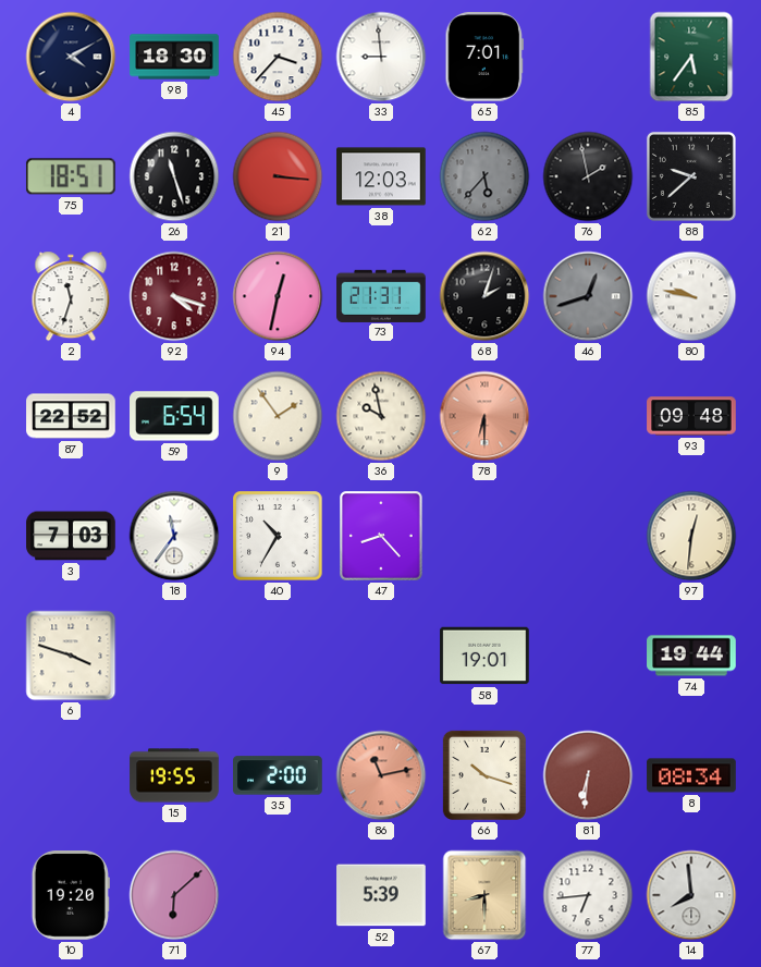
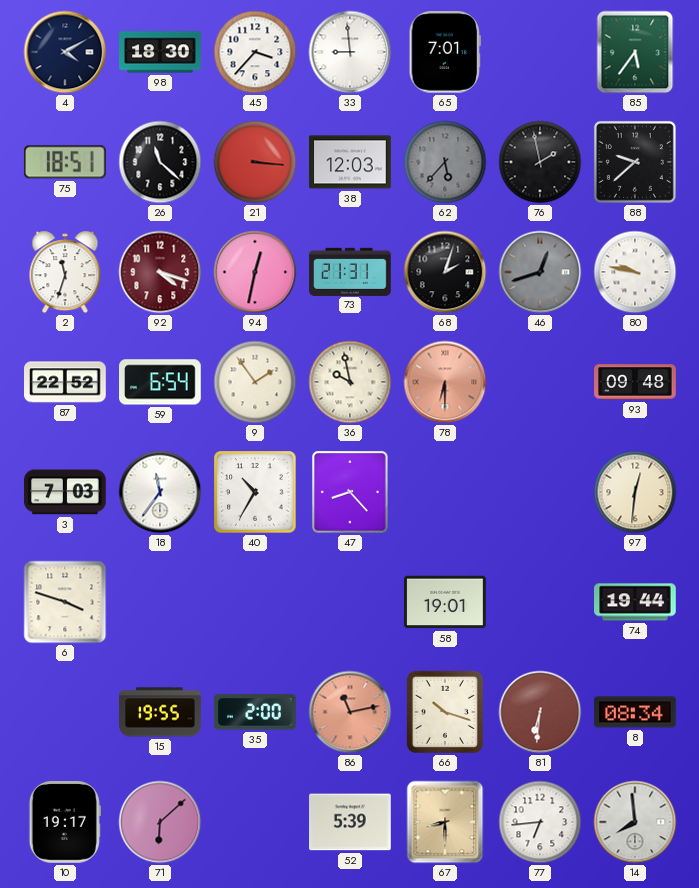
26: 11:27 -> 11:22 (160, 162)
10: 19:20 -> 19:17 (65, 822)
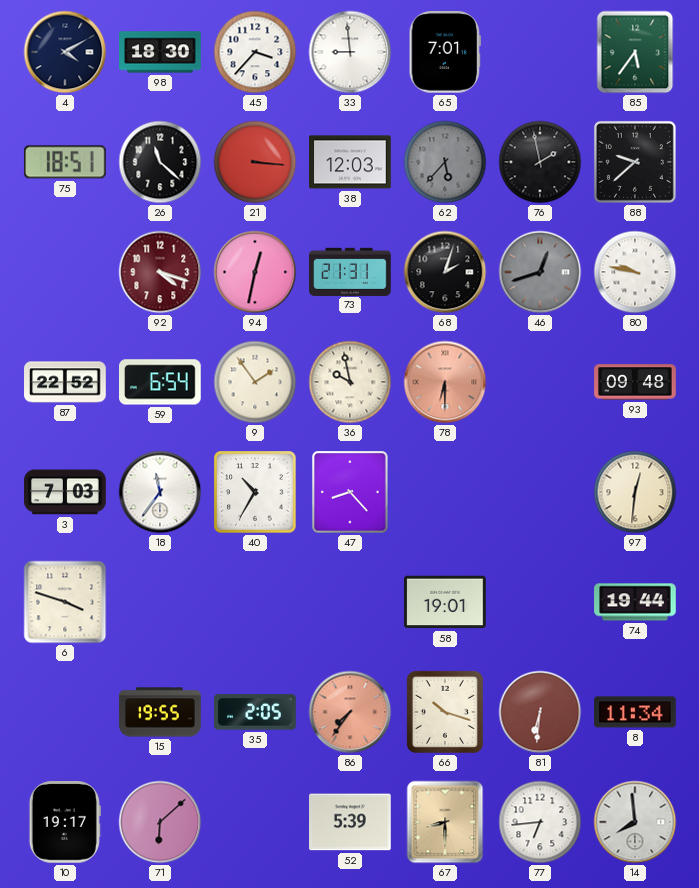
2: 11:33 -> none (65, 272)
35: 2:00 -> 2:05 (256, 712)
86: 11:13 -> 7:36 (350, 712)
8: 08:34 -> 11:34 (635, 712)
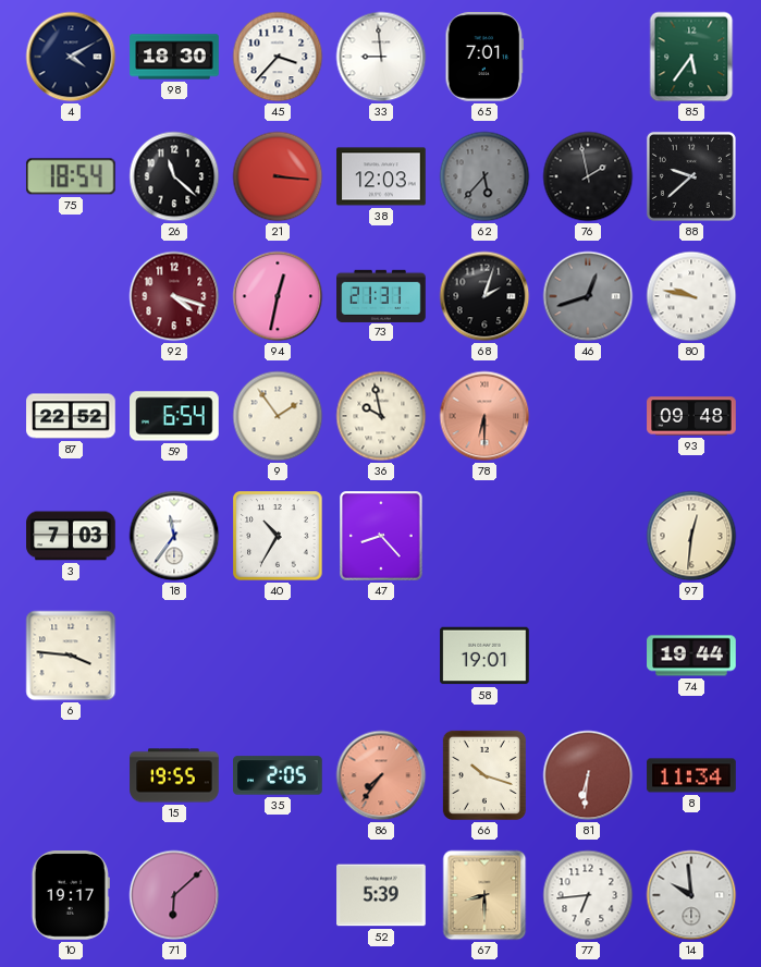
75: 18:51 -> 18:54 (71, 176)
6: 3:48 -> 3:46 (71, 656)
14: 7:59 -> 9:59 (691, 895)
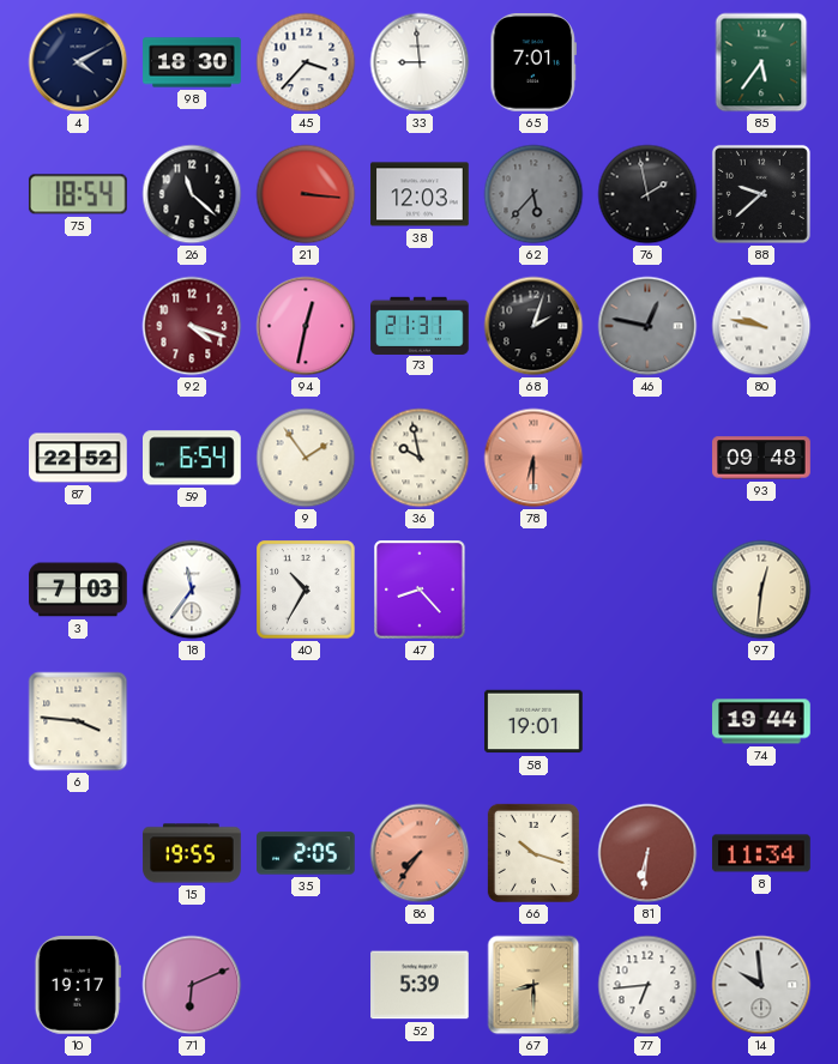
46: 12:42 -> 12:47 (647, 326)
71: 6:08 -> 6:11 (192, 985)
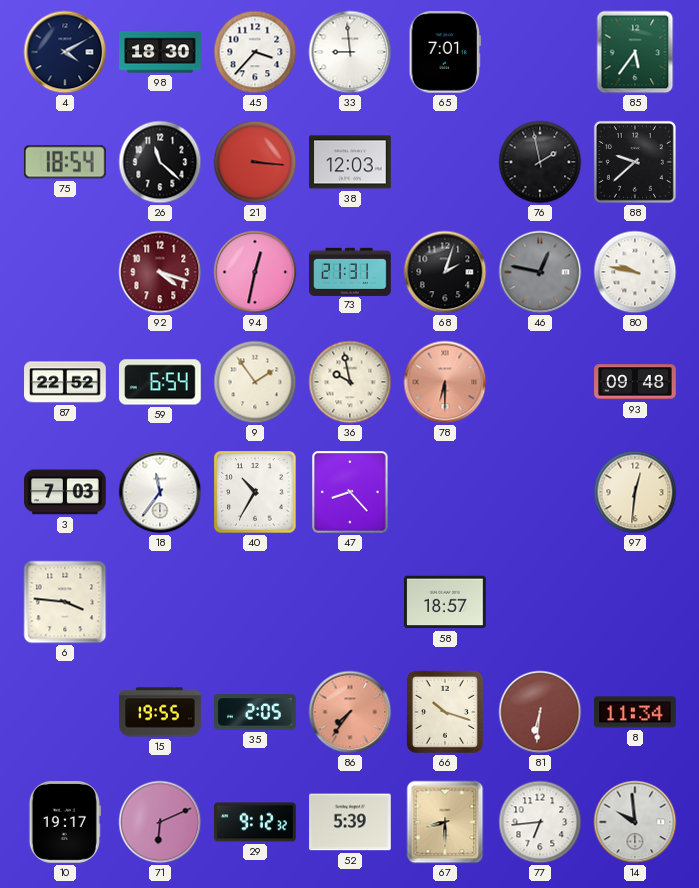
62: 5:37 -> none (533, 194)
58: 19:01 -> 18:57 (445, 602)
74: 19:44 -> none (761, 721)
29: none -> 9:12 (255, 822)
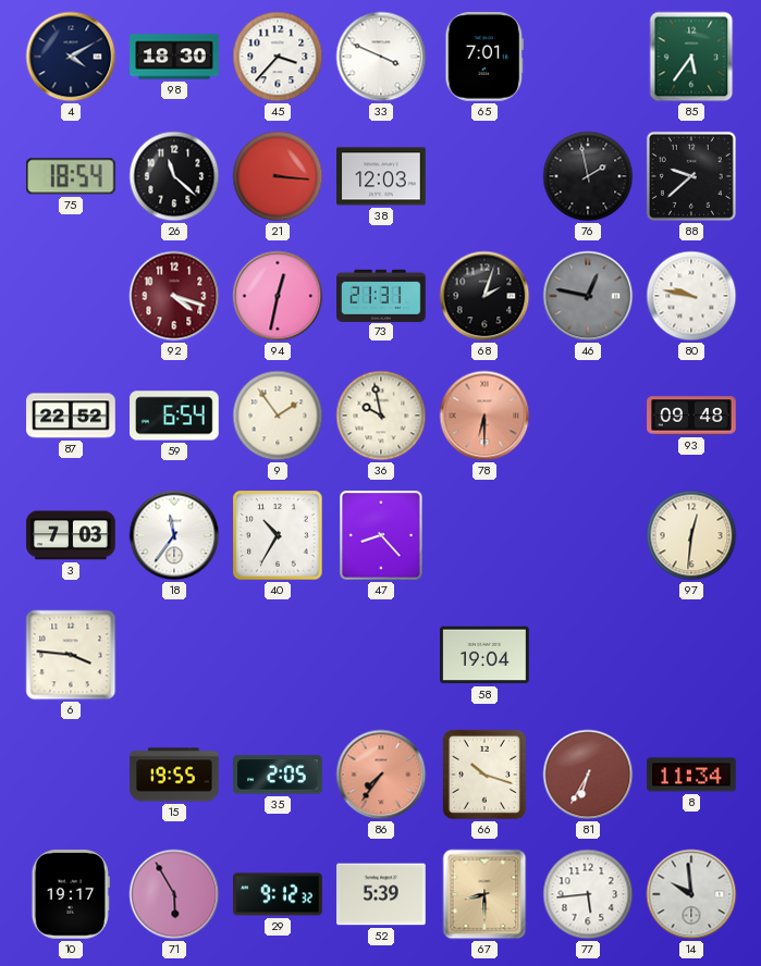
33: 8:59 -> 3:49 (381, 57)
58: 18:57 -> 19:04 (484, 655)
81: 6:31 -> 6:35 (588, 775)
71: 6:11 -> 5:55 (174, 894)
77: 6:44 -> 5:44 (588, 894)
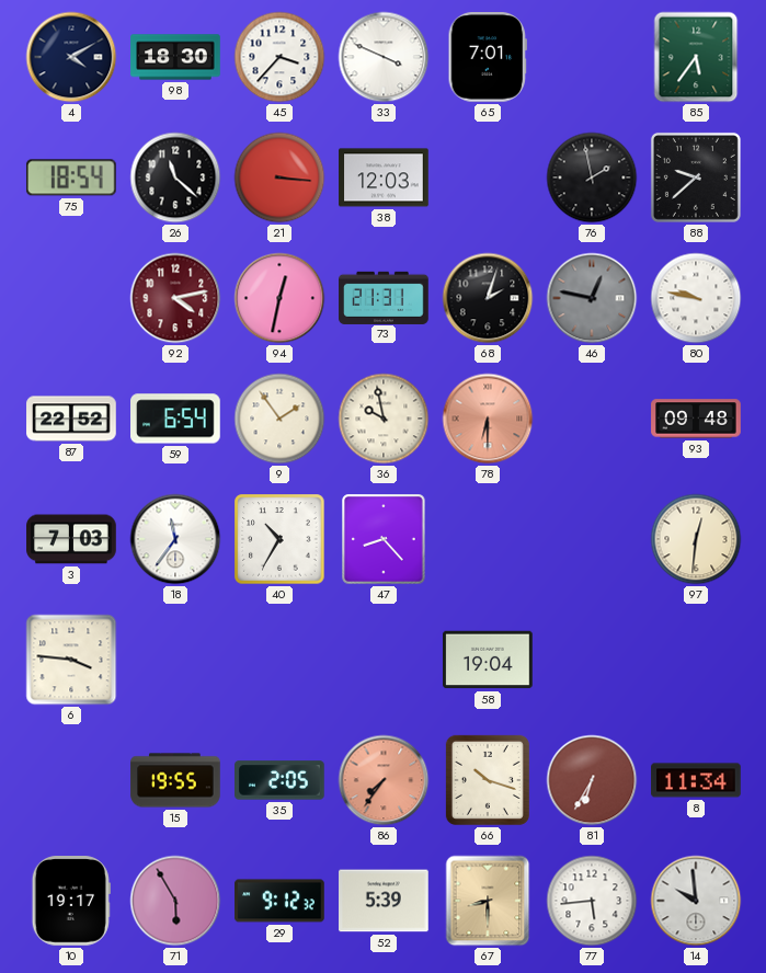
92: 4:18 -> 4:13 (175, 298)
